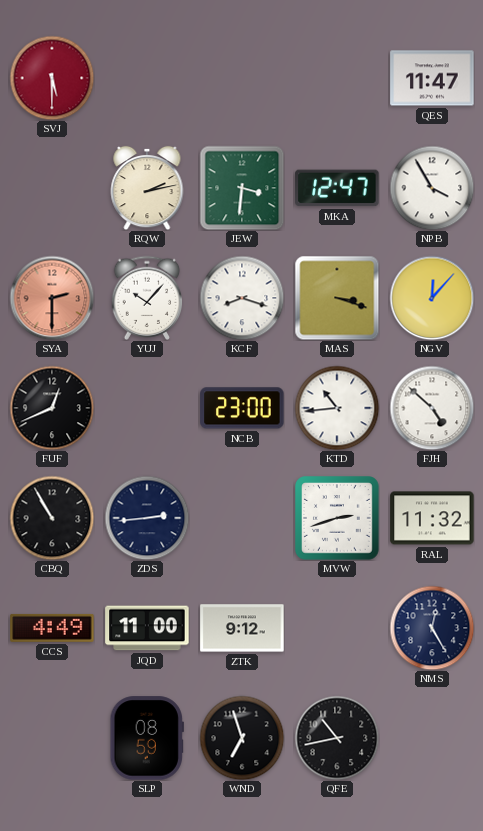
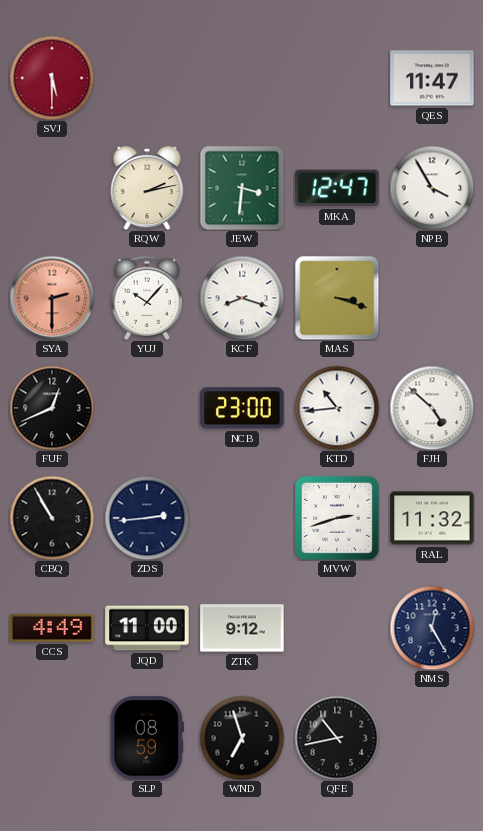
NGV: 12:07 -> none (432, 298)
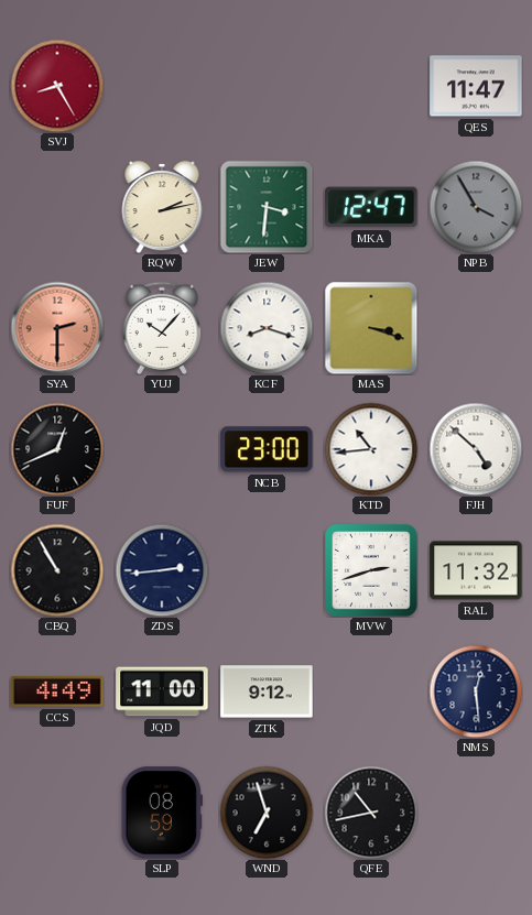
SVJ: 5:30 -> 8:25 (57, 86)
NPB dial: white -> grey (476, 207)
NMS: 12:25 -> 12:29 (476, 691)
